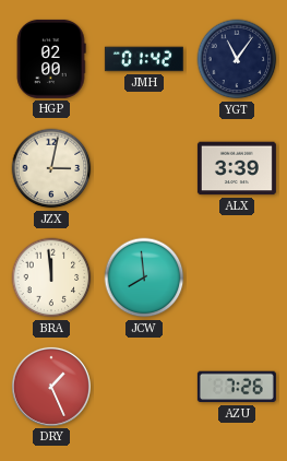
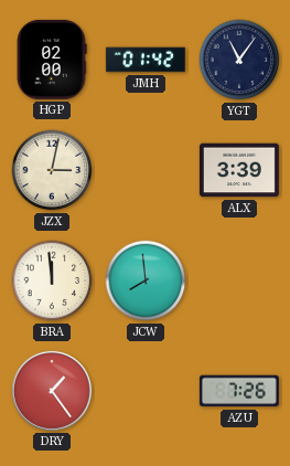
DRY: 1:26 -> 1:24 (52, 391)
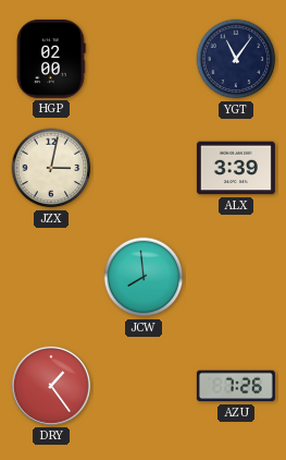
JMH: 01:42 -> none (146, 60)
BRA: 11:59 -> none (52, 280)
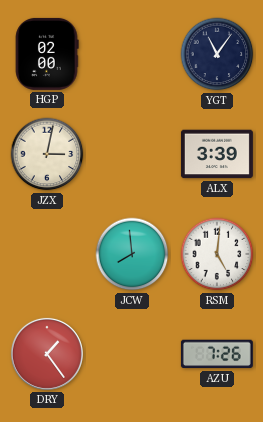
RSM: none -> 5:01 (217, 254)
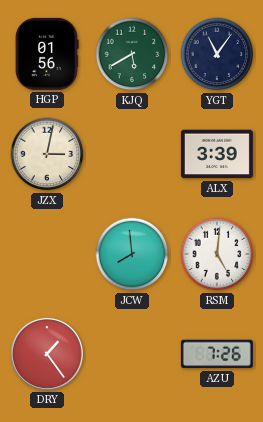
HGP: 02:00 -> 01:56 (47, 54)
KJQ: none -> 5:40 (132, 54)
